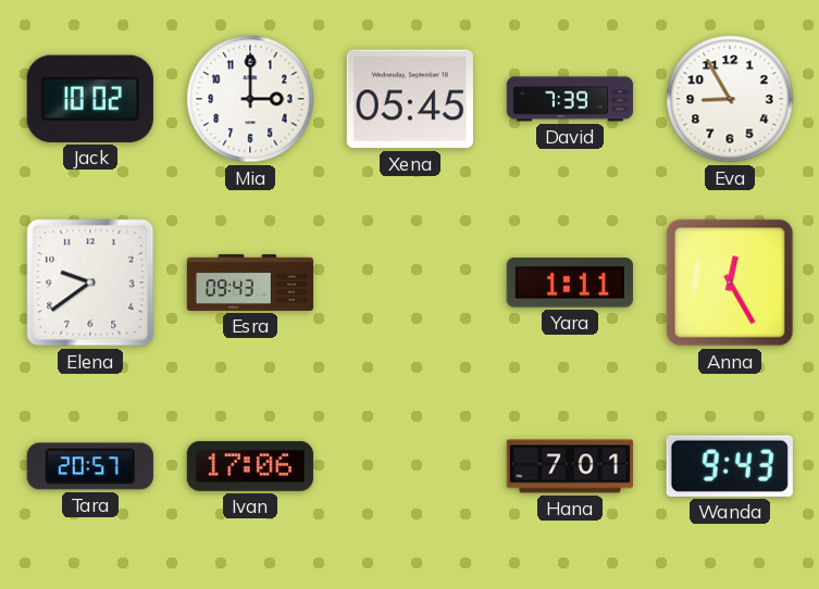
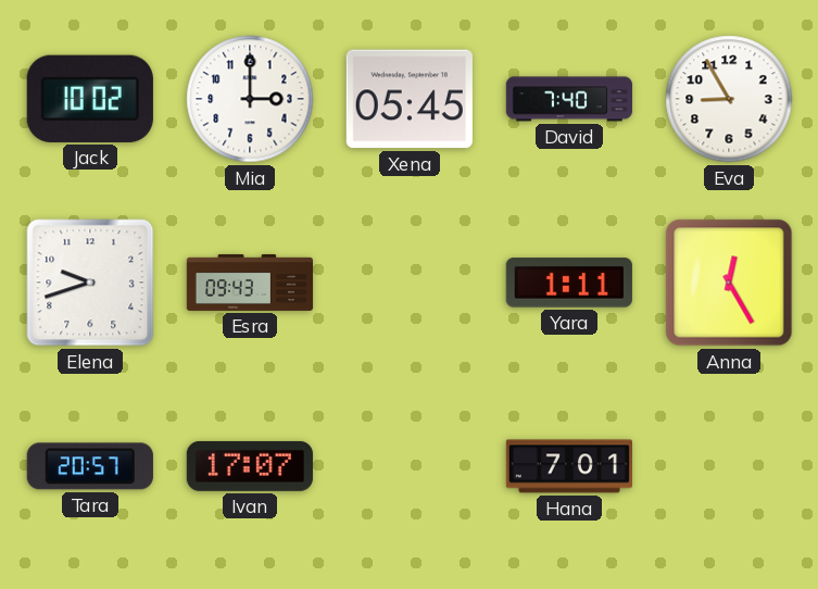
David: 7:39 -> 7:40 (569, 99)
Elena: 9:39 -> 9:42 (90, 283)
Ivan: 17:06 -> 17:07 (250, 466)
Wanda: 9:43 -> none (730, 466)
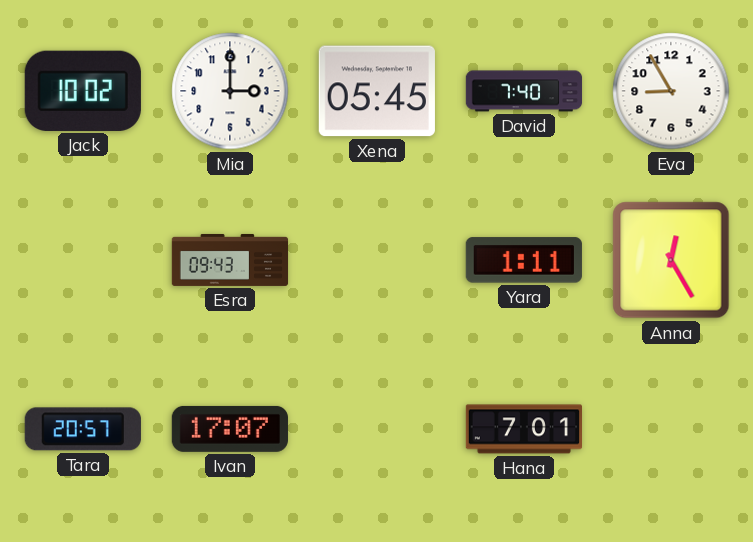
Elena: 9:42 -> none (90, 283)
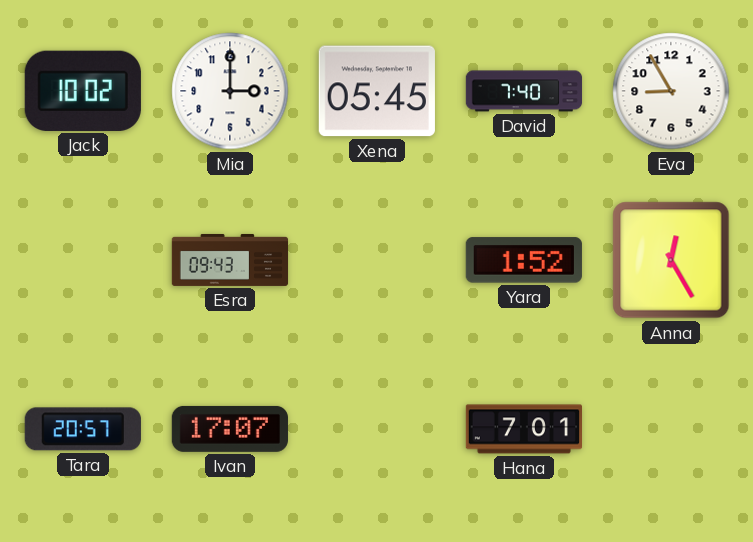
Yara: 1:11 -> 1:52 (524, 260)
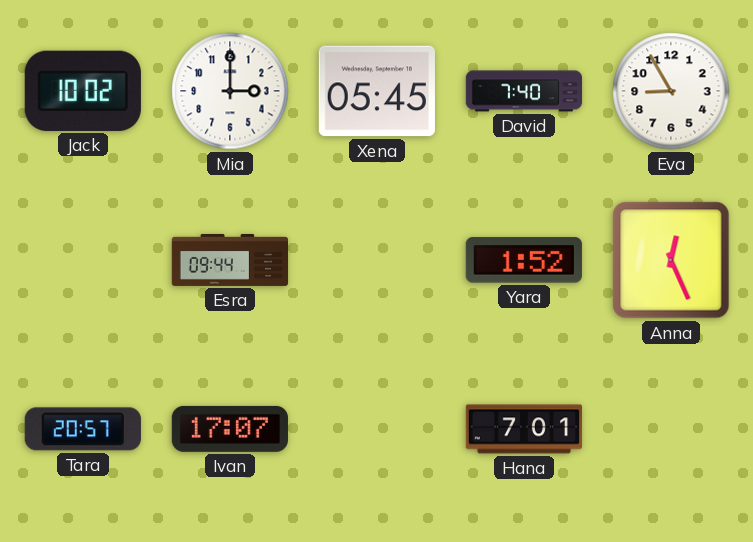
Esra: 09:43 -> 09:44 (230, 260)
Anna: 12:25 -> 12:26 (671, 260)
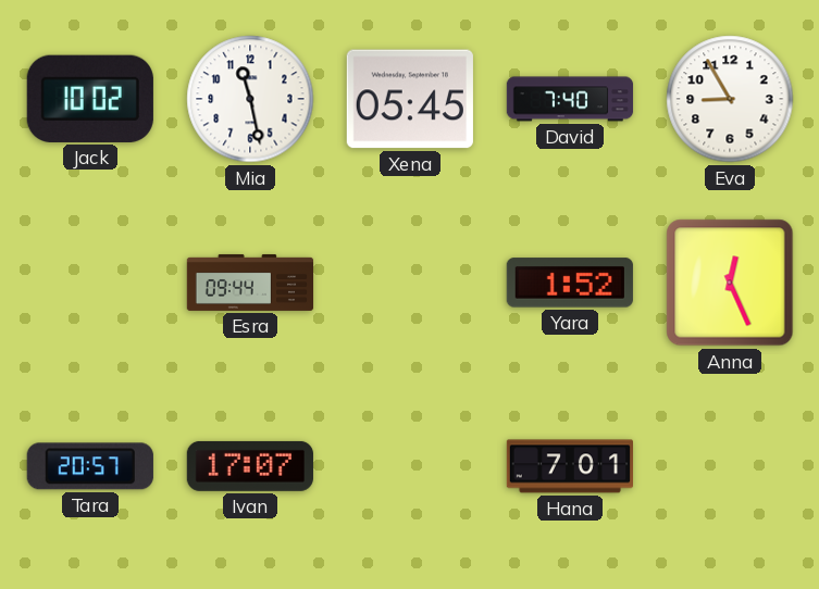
Mia: 3:00 -> 11:28 (250, 99)
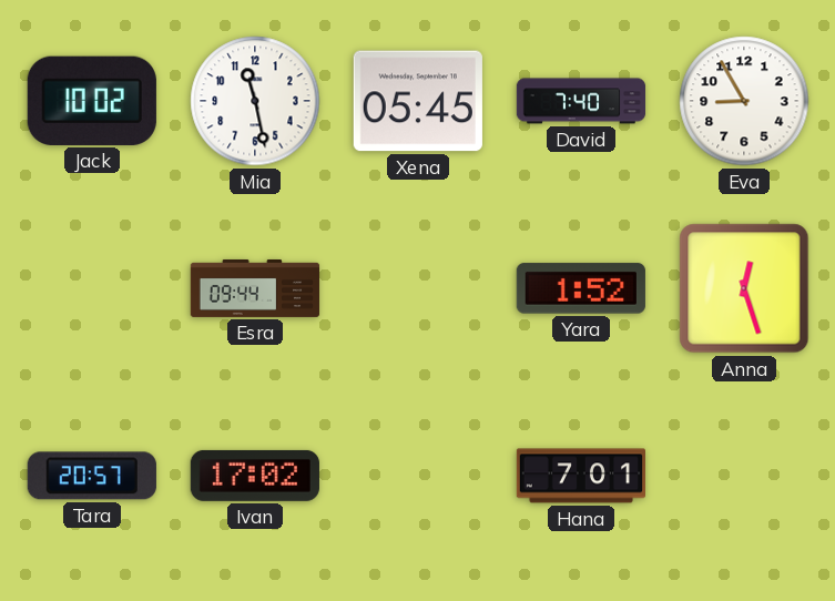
Anna: 12:26 -> 12:27 (744, 288)
Ivan: 17:07 -> 17:02 (255, 476)
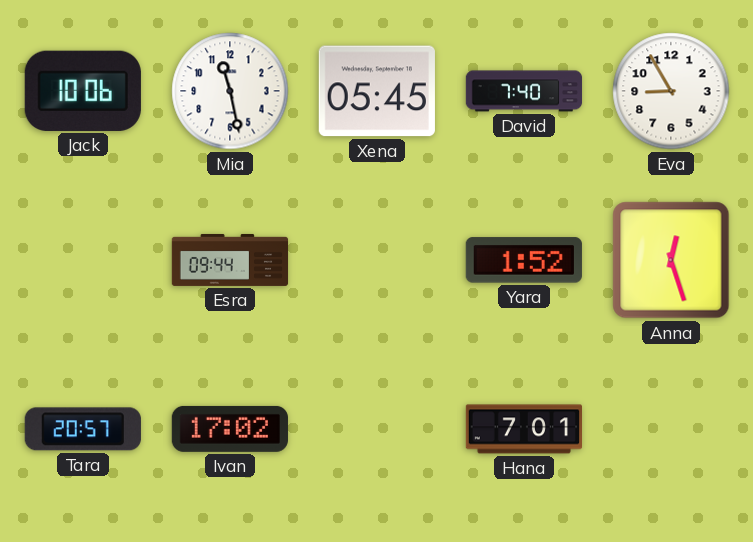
Jack: 10:02 -> 10:06 (83, 91)
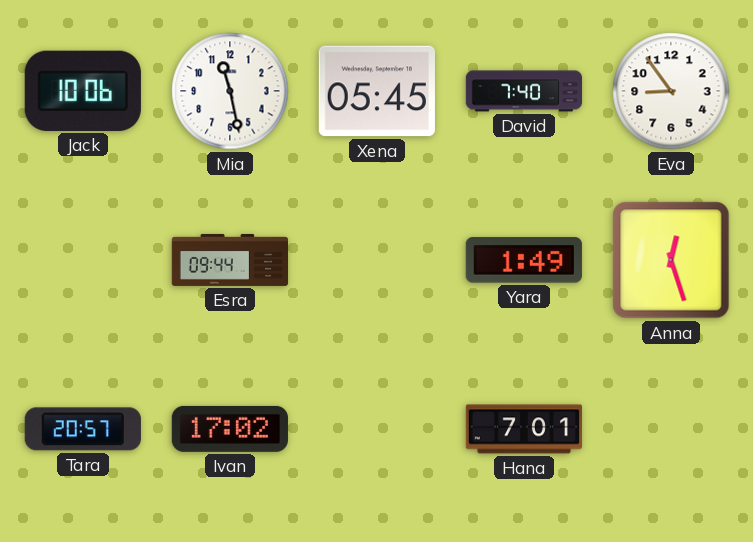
Eva: 8:55 -> 8:54 (671, 91)
Yara: 1:52 -> 1:49 (524, 260)
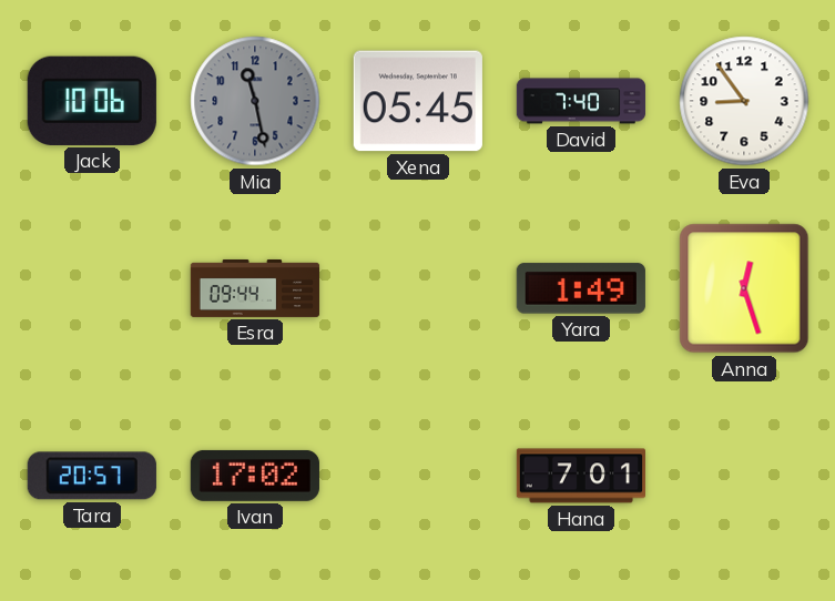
Mia dial: white -> grey (255, 101)
